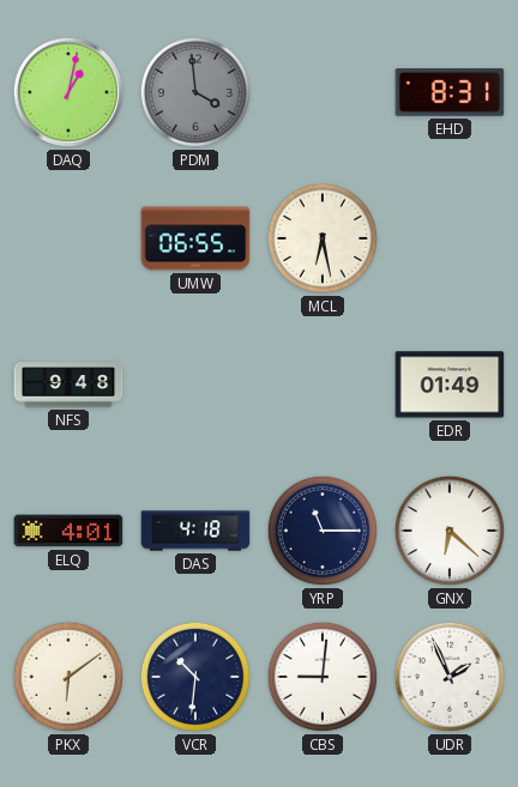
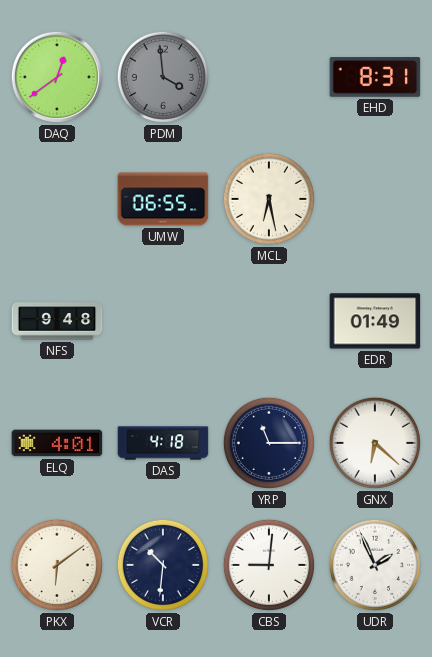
DAQ: 1:02 -> 12:39 (57, 77)
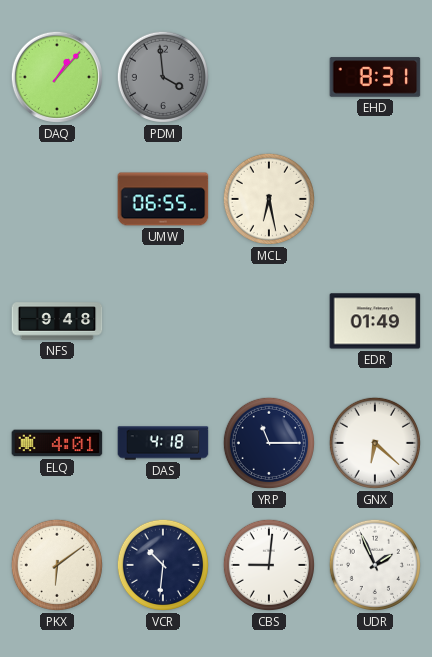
DAQ: 12:39 -> 1:07 (57, 77)
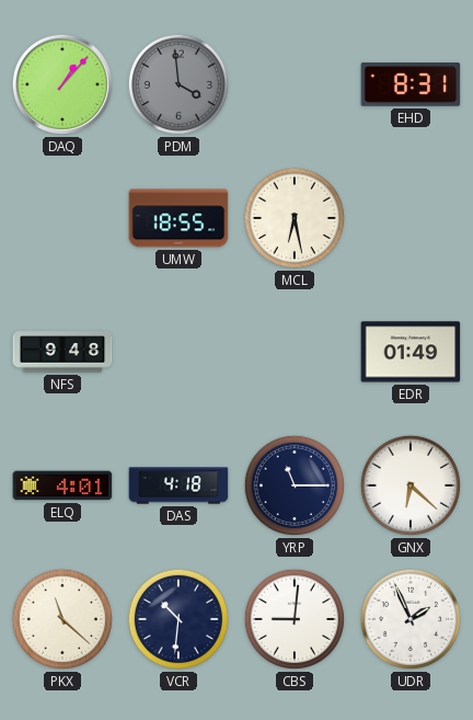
UMW: 06:55 -> 18:55 (178, 218)
PKX: 6:09 -> 11:22 (62, 619)
